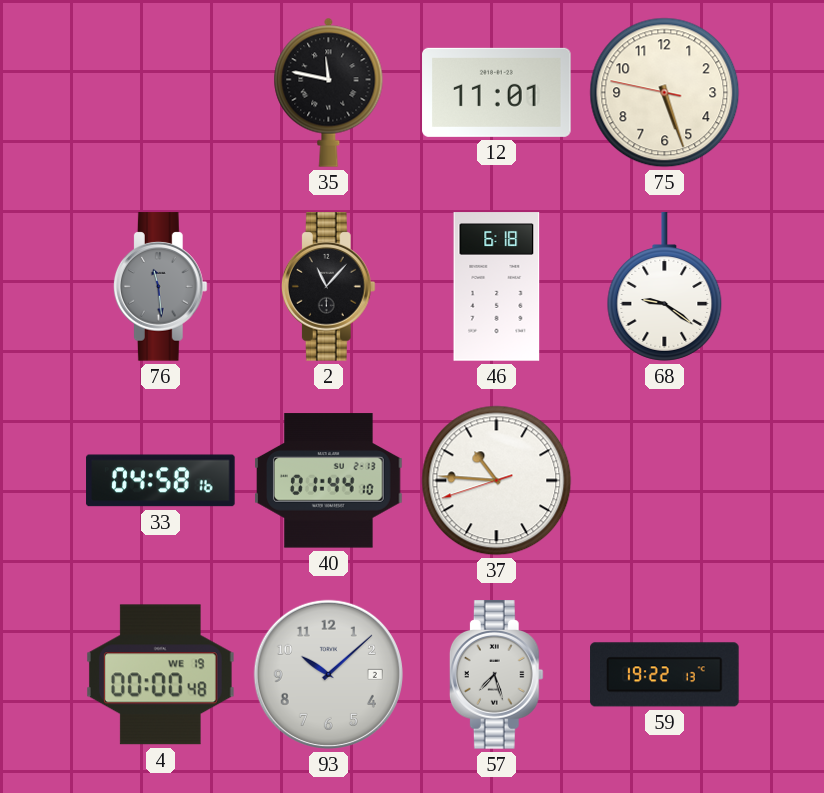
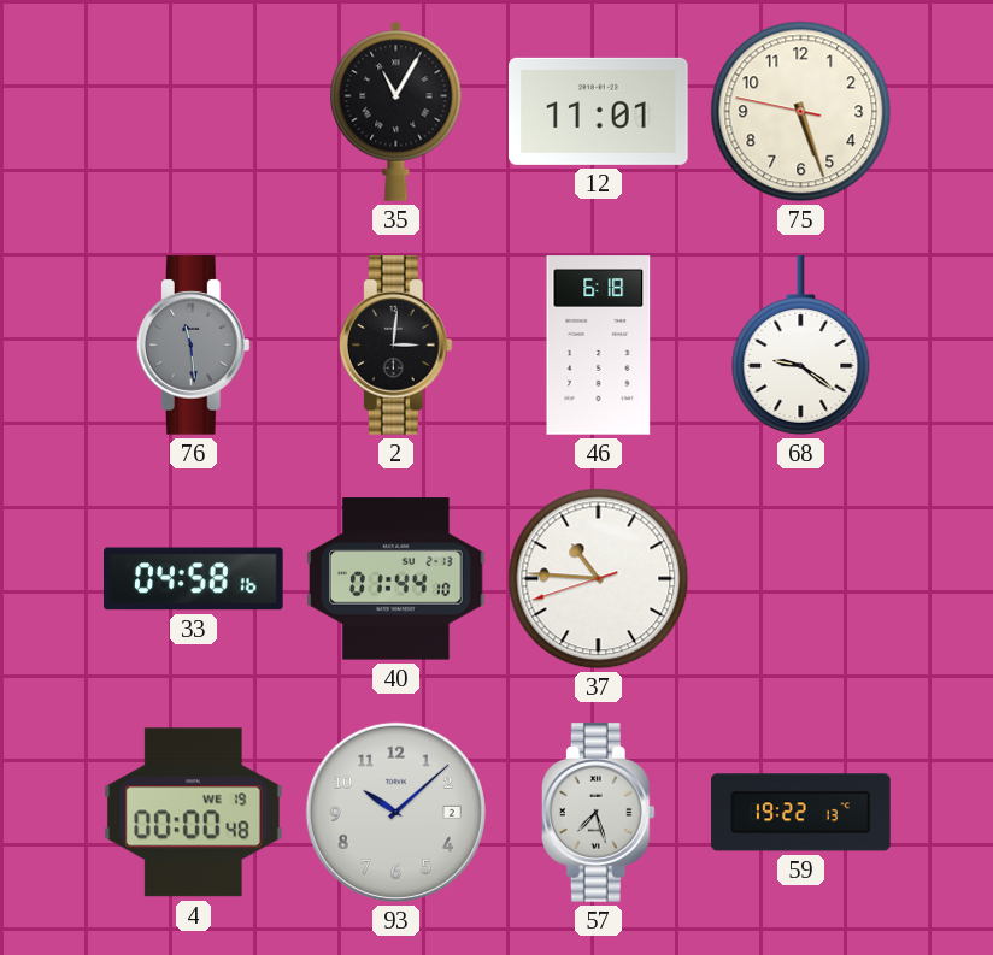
35: 11:47 -> 11:05 (396, 111)
2: 11:07 -> 3:01 (395, 346)
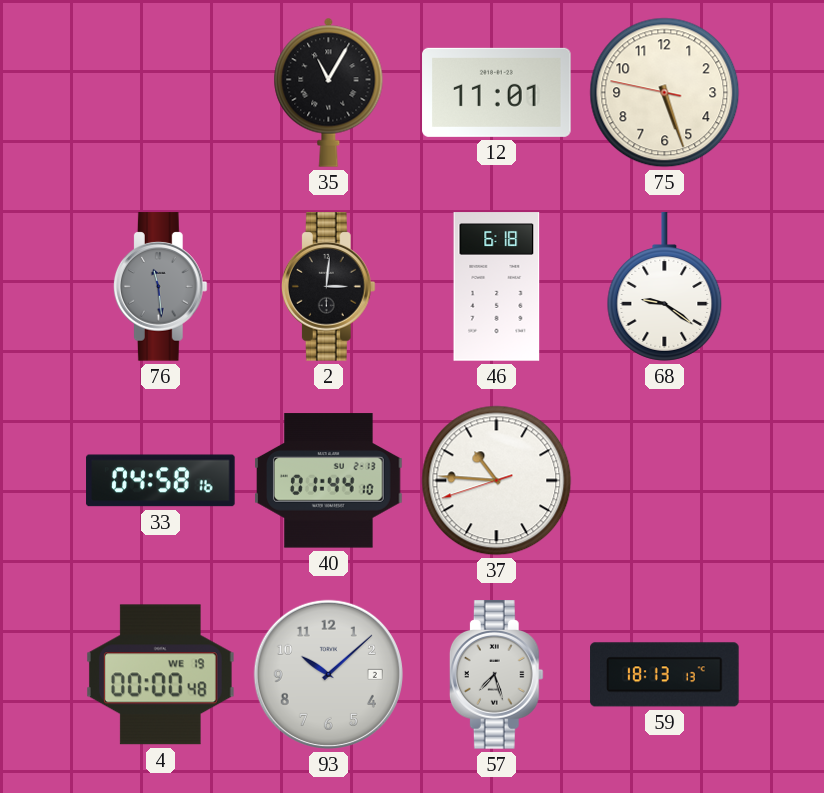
59: 19:22 -> 18:13 (665, 675)
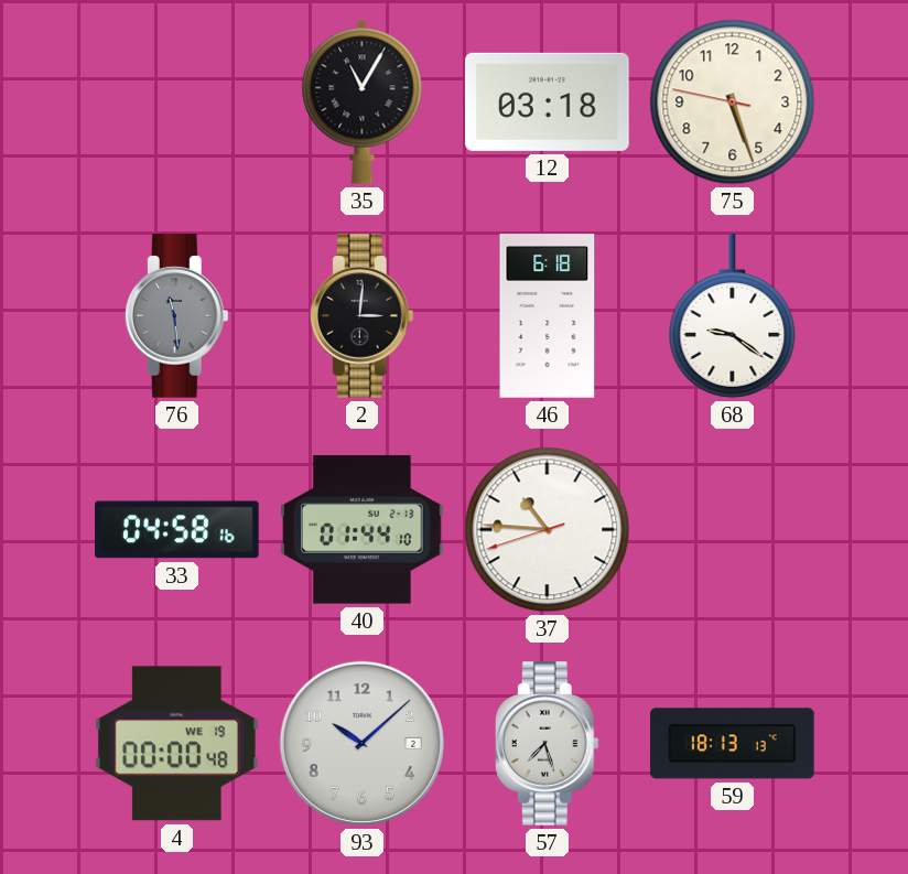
12: 11:01 -> 03:18 (548, 101)
